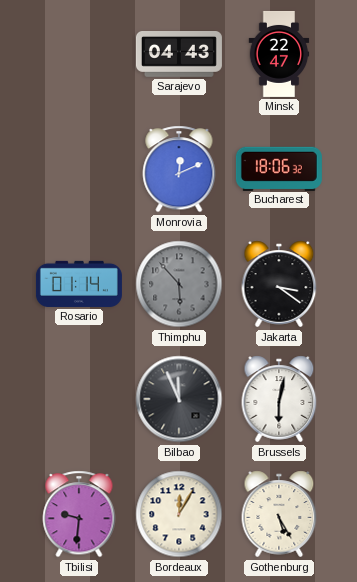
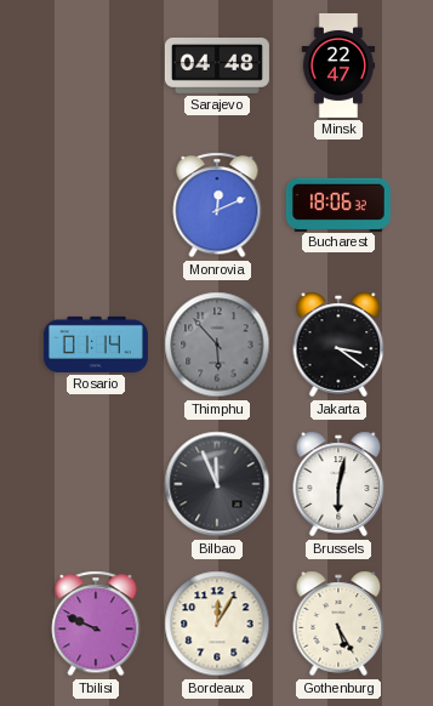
Sarajevo: 04:43 -> 04:48 (217, 67)
Tbilisi: 9:31 -> 9:49 (96, 624)
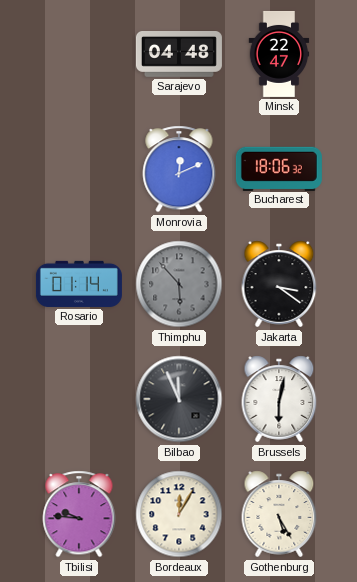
Tbilisi: 9:49 -> 9:46 (79, 514)
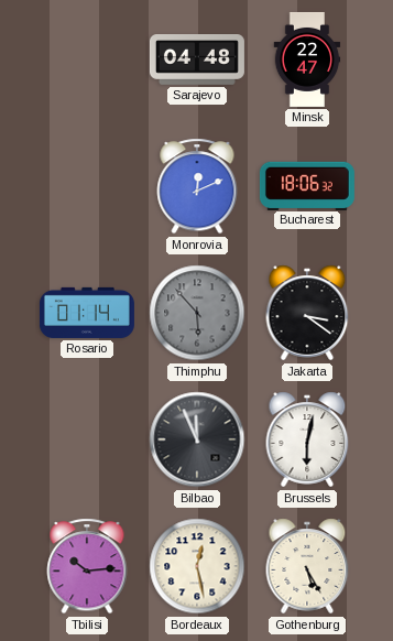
Tbilisi: 9:46 -> 10:14 (87, 566)
Bordeaux: 12:05 -> 12:28 (197, 566)
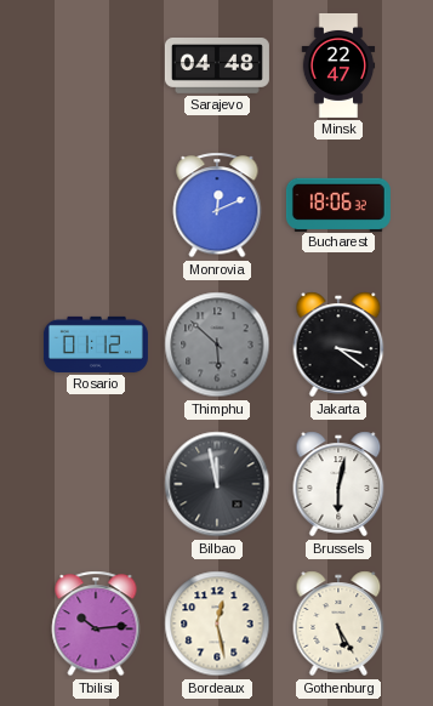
Rosario: 01:14 -> 01:12 (96, 345)
Thimphu: 5:53 -> 5:52 (217, 345)
Bilbao: 11:56 -> 11:58 (217, 484)
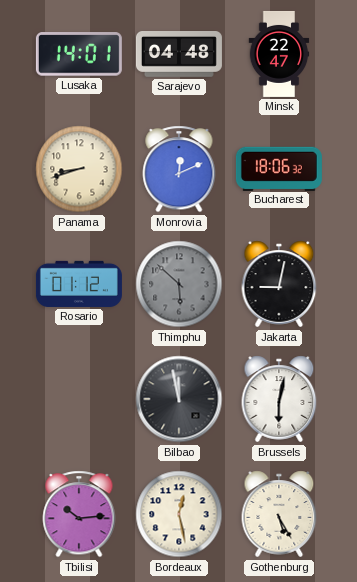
Lusaka: none -> 14:01 (79, 54)
Panama: none -> 8:42 (79, 169)
Jakarta: 3:21 -> 9:02 (279, 284)
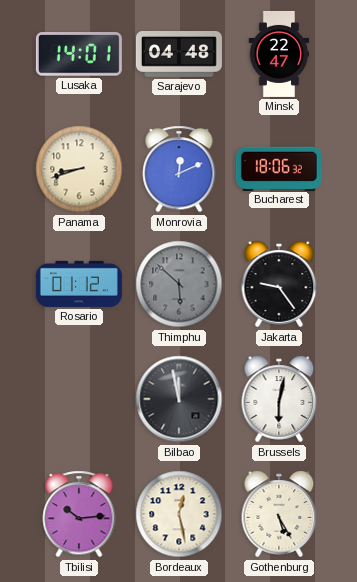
Jakarta: 9:02 -> 9:24 (279, 284)
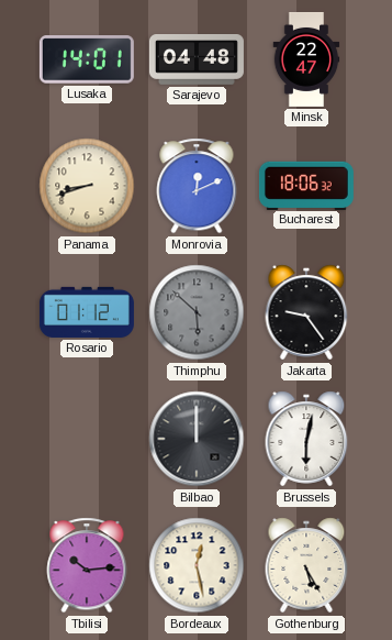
Bilbao: 11:58 -> 12:00 (197, 439)
